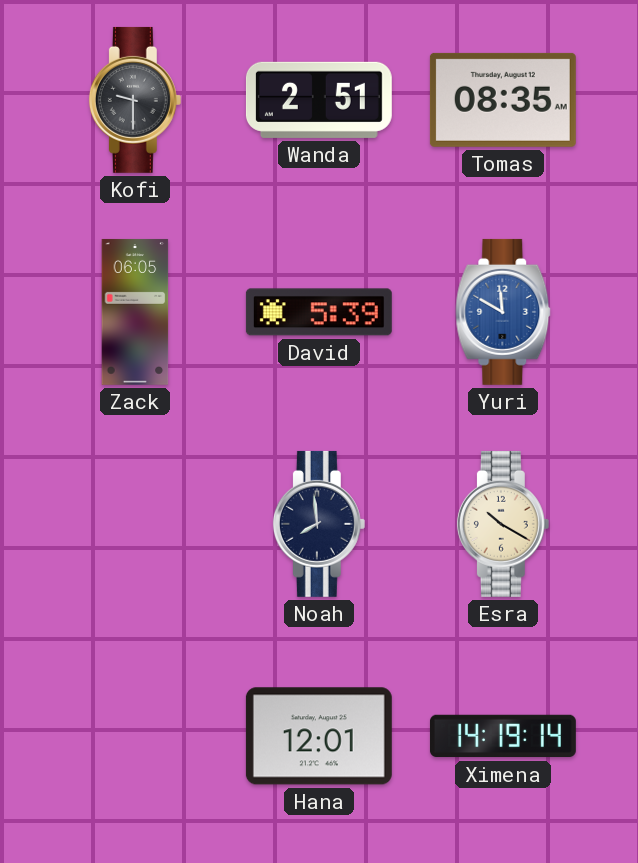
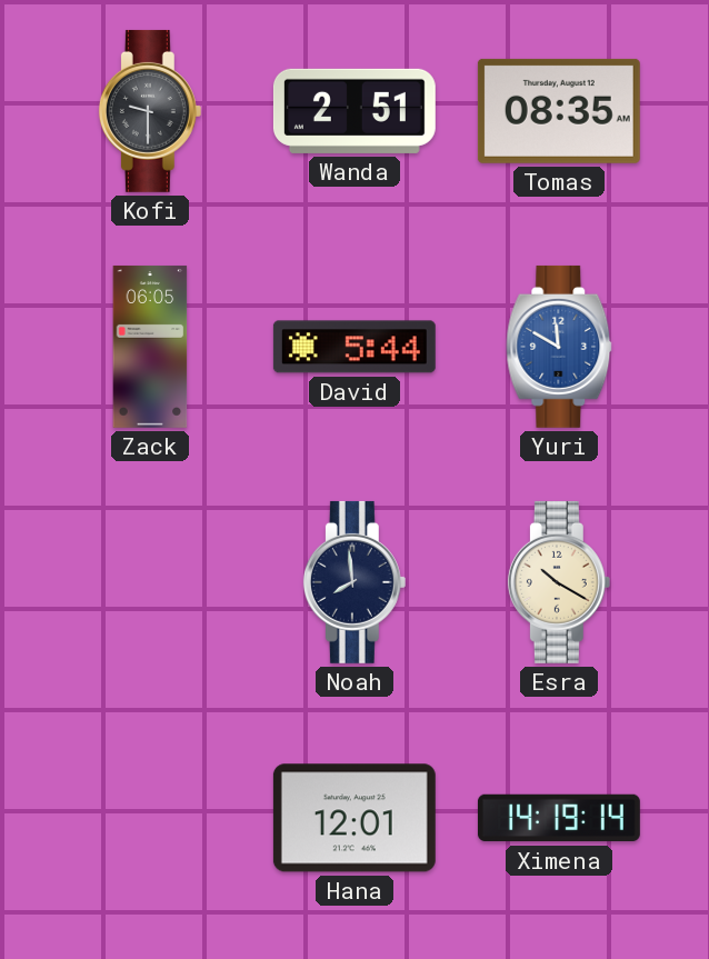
David: 5:39 -> 5:44 (354, 347)
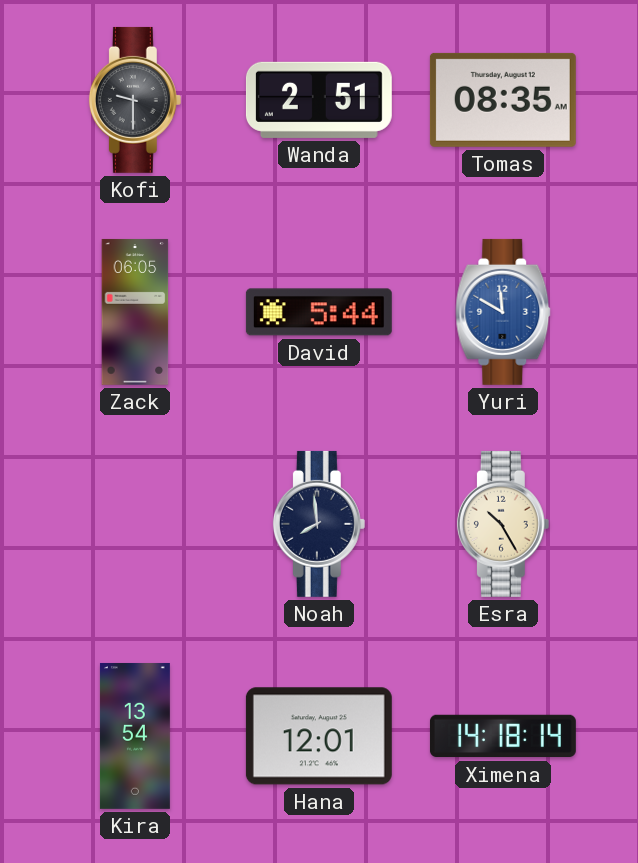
Esra: 10:20 -> 10:25 (503, 524)
Kira: none -> 13:54 (135, 736)
Ximena: 14:19 -> 14:18 (503, 736)
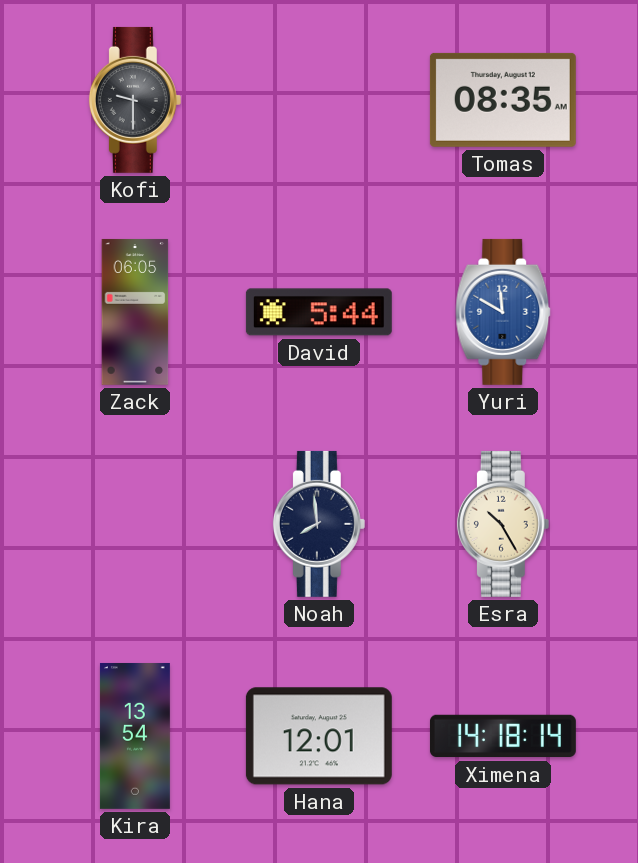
Wanda: 2:51 -> none (319, 100)
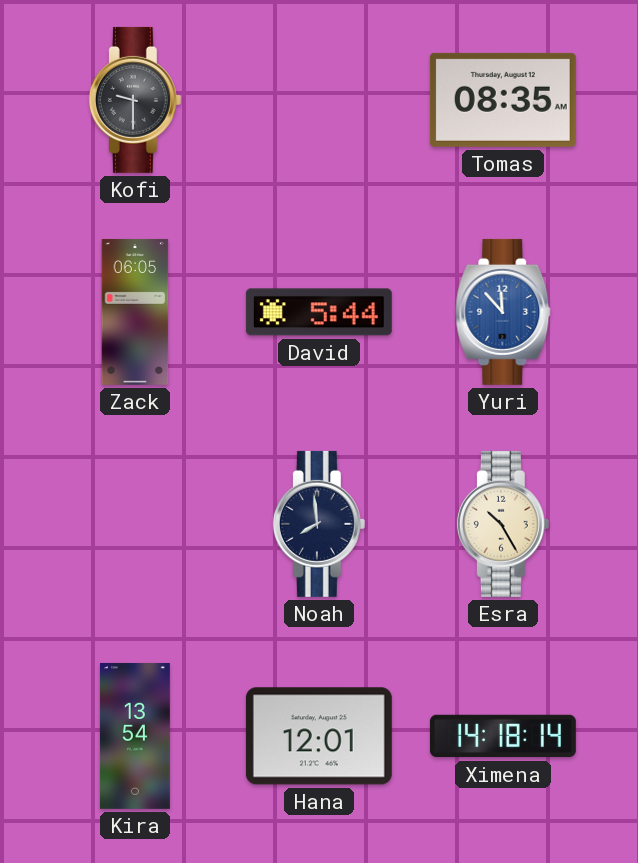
Yuri: 11:50 -> 11:53 (503, 312)
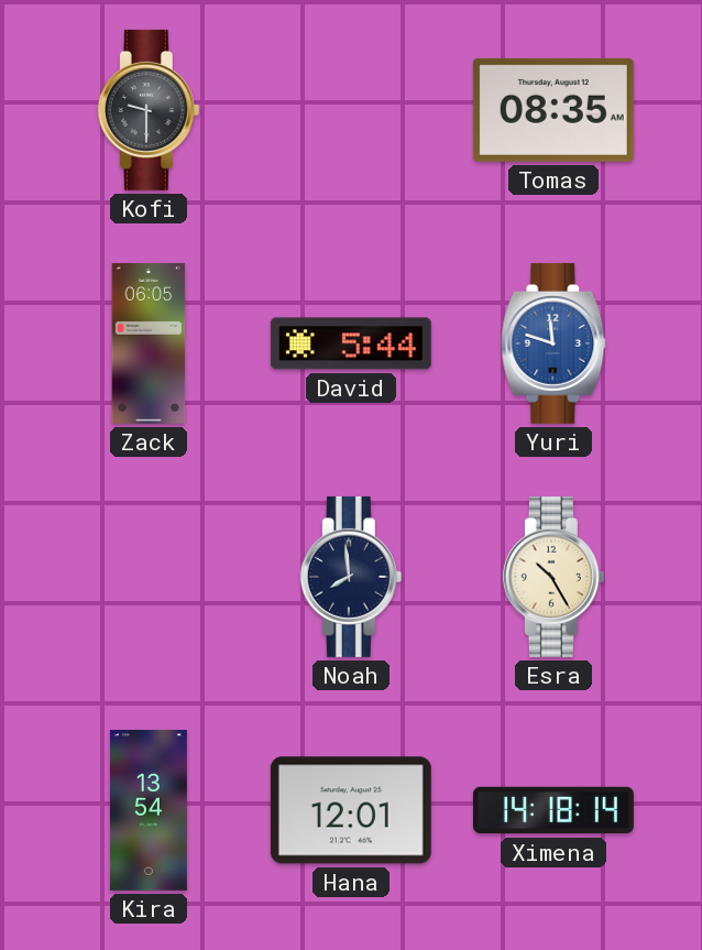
Yuri: 11:53 -> 11:48 (553, 343)
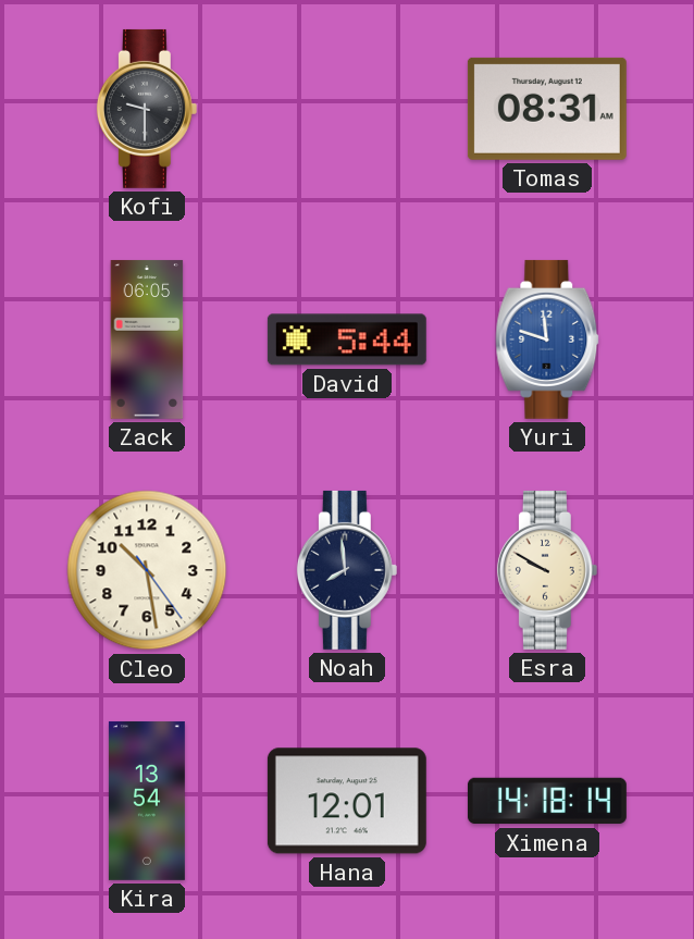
Tomas: 08:35 -> 08:31 (547, 109)
Cleo: none -> 10:28 (147, 570)
Esra: 10:25 -> 9:50 (547, 570)
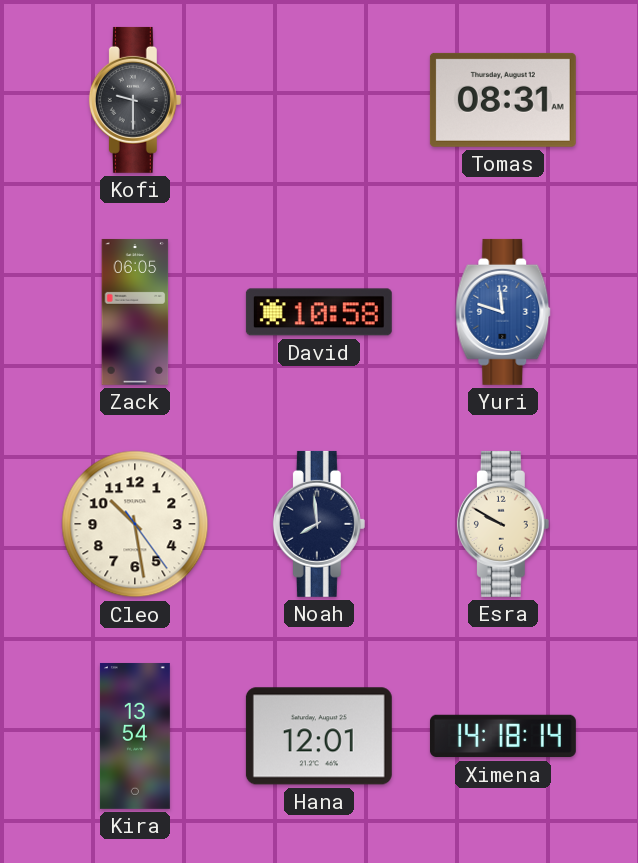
David: 5:44 -> 10:58 (319, 312)
